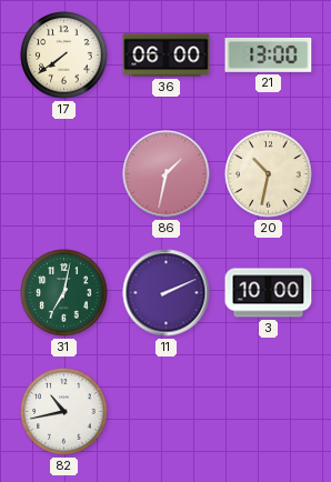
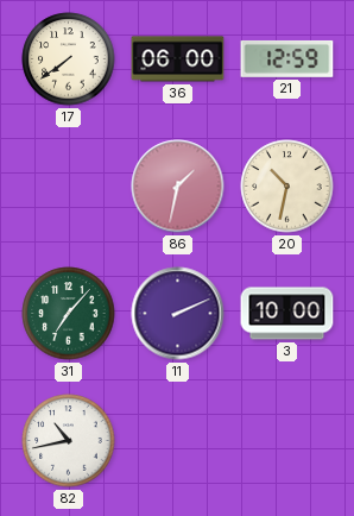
21: 13:00 -> 12:59 (287, 58)
31: 7:02 -> 7:07 (69, 314)
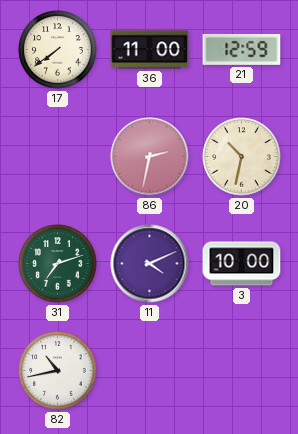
36: 06:00 -> 11:00 (150, 50)
86: 1:32 -> 2:32 (150, 157)
31: 7:07 -> 7:12 (58, 264)
11: 2:11 -> 4:11 (150, 264)
